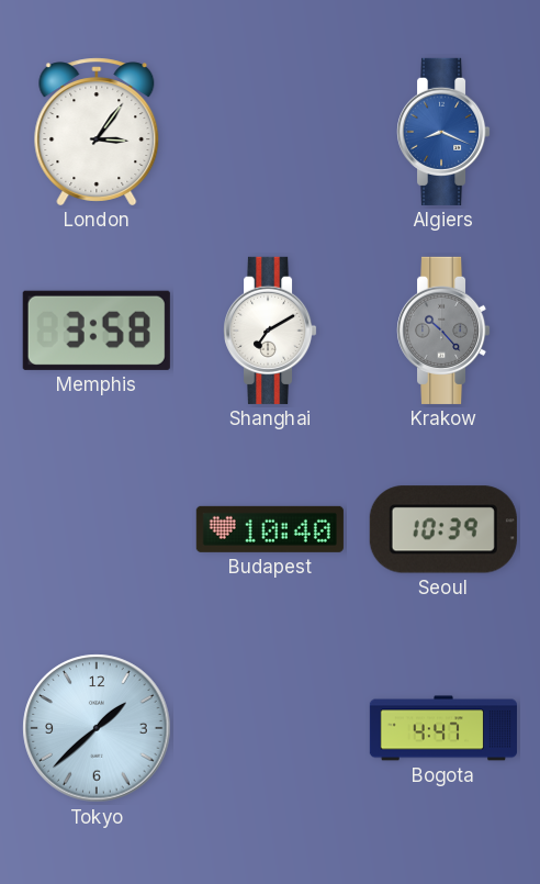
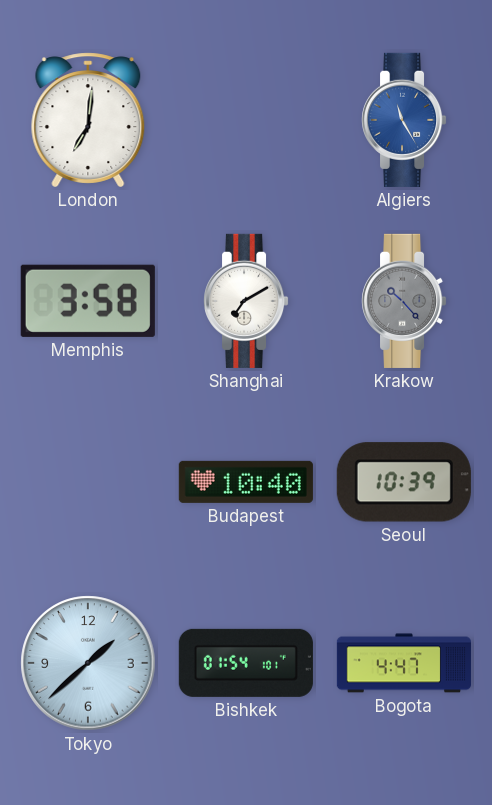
London: 3:06 -> 7:01 (88, 120)
Algiers: 8:19 -> 11:25 (405, 120)
Bishkek: none -> 01:54 (246, 663)
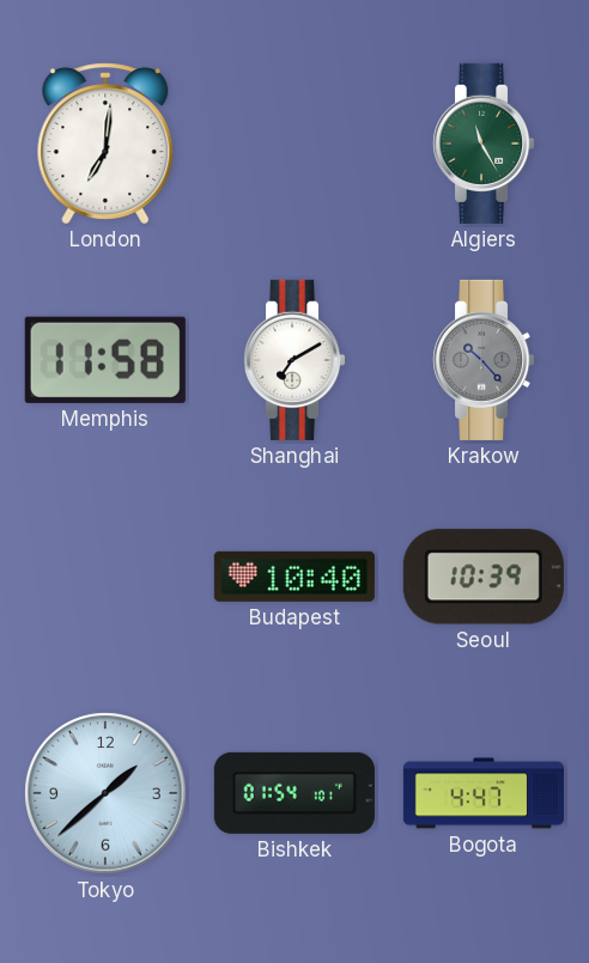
Algiers dial: blue -> green (485, 144)
Memphis: 3:58 -> 11:58 (105, 360)
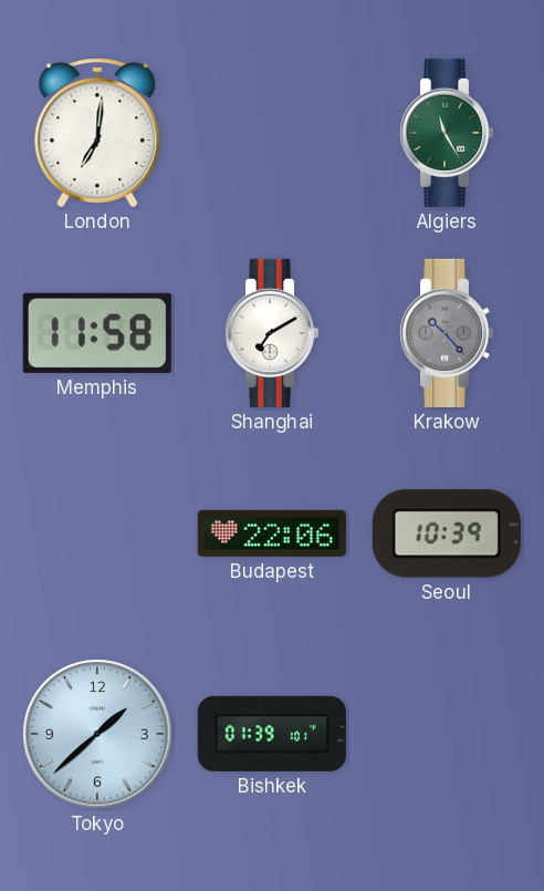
Budapest: 10:40 -> 22:06 (272, 533)
Bishkek: 01:54 -> 01:39 (272, 734)
Bogota: 4:47 -> none (484, 793)
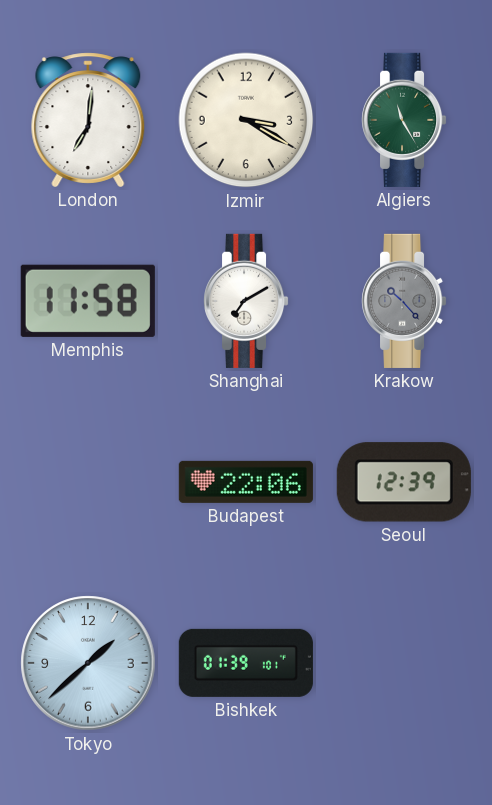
Izmir: none -> 3:20 (246, 120)
Seoul: 10:39 -> 12:39 (404, 482)
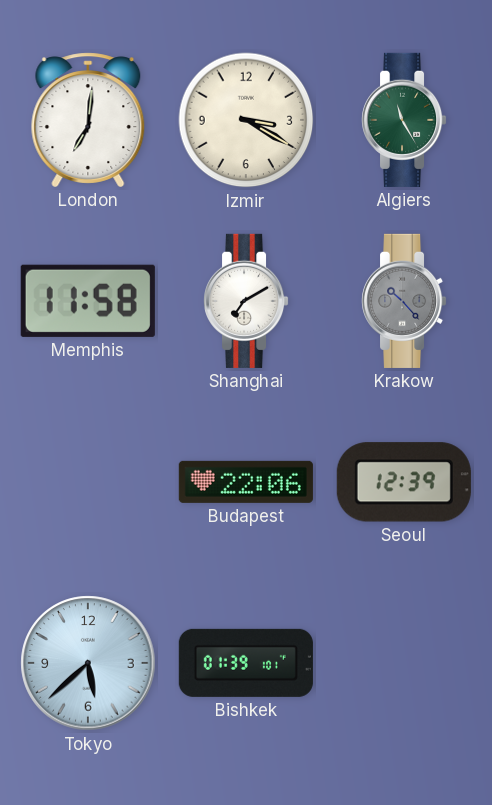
Tokyo: 1:38 -> 5:38 (88, 663)
